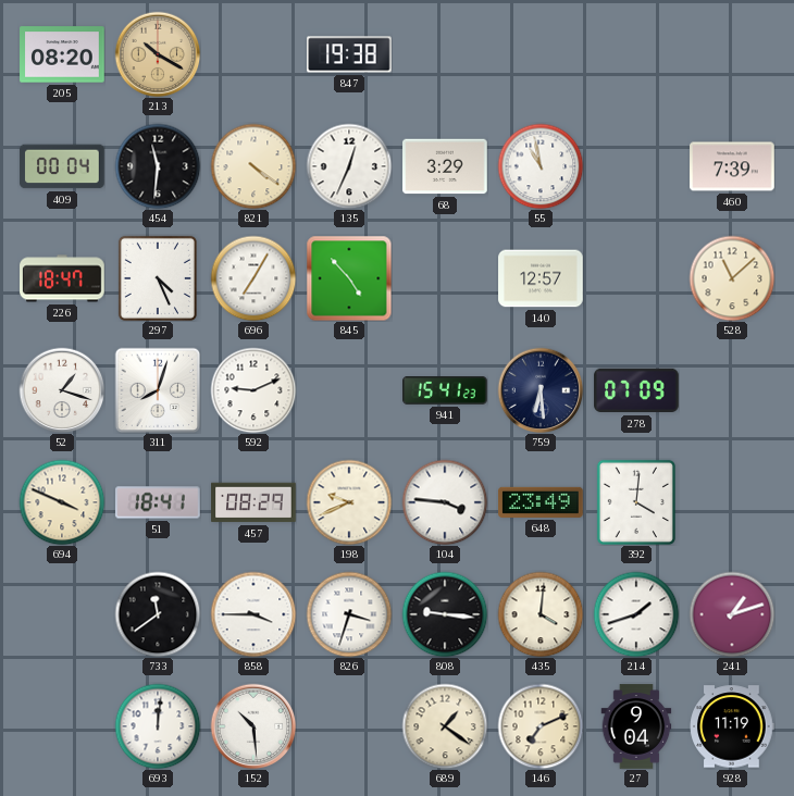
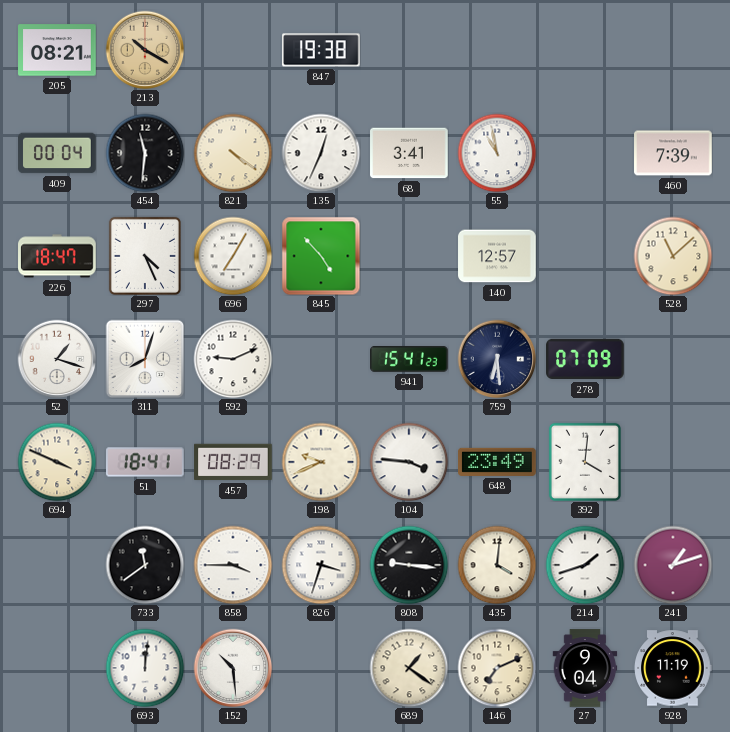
205: 08:20 -> 08:21 (57, 50)
68: 3:29 -> 3:41 (409, 153)
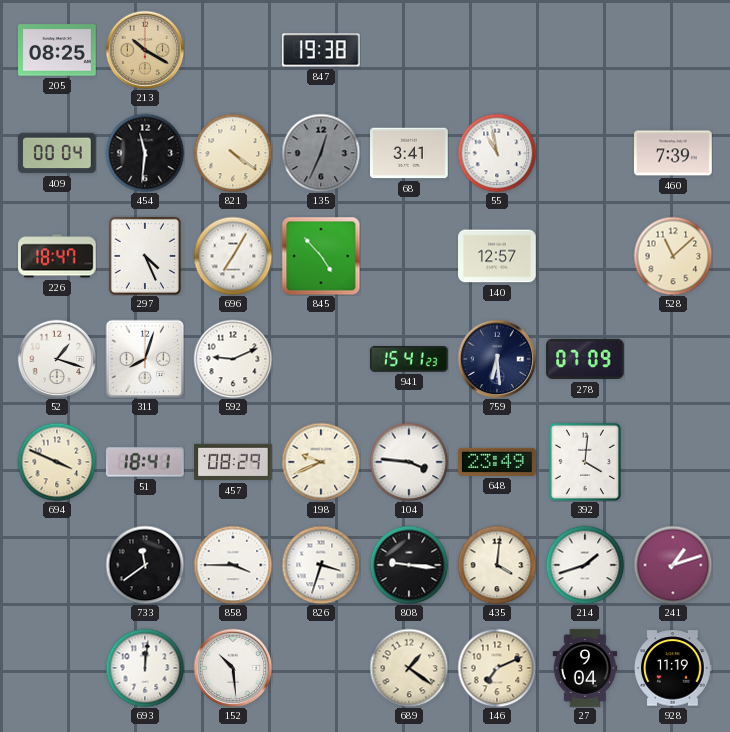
205: 08:21 -> 08:25 (57, 50)
135 dial: white -> grey (321, 153)
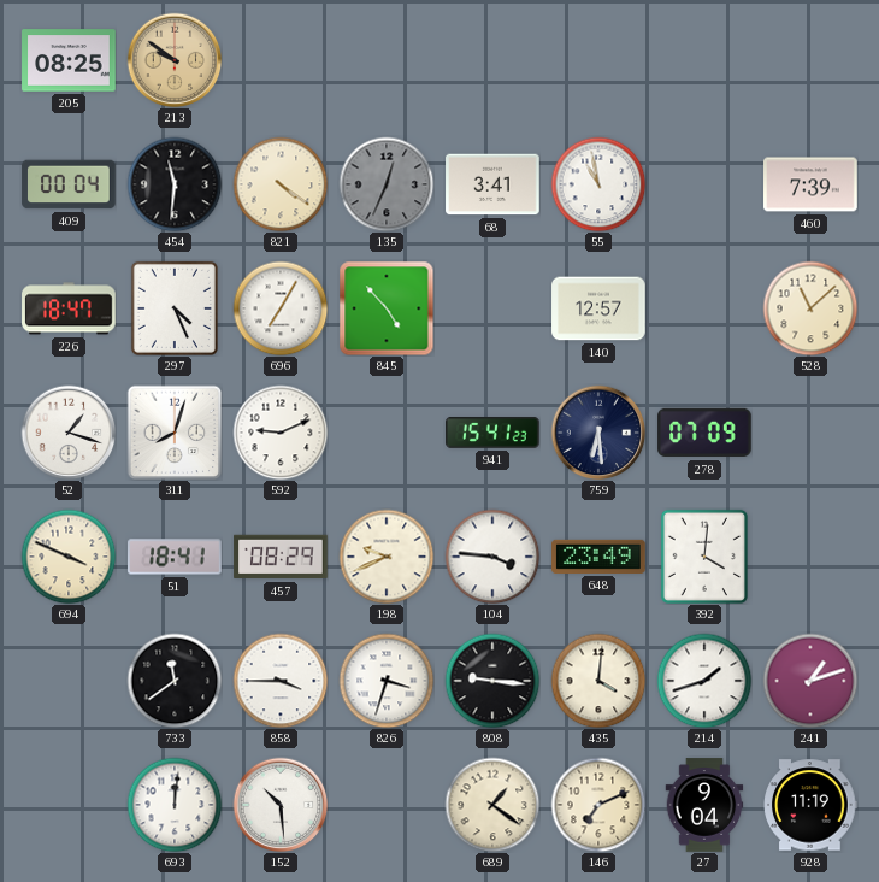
213: 10:20 -> 9:51 (175, 60)
847: 19:38 -> none (321, 50)
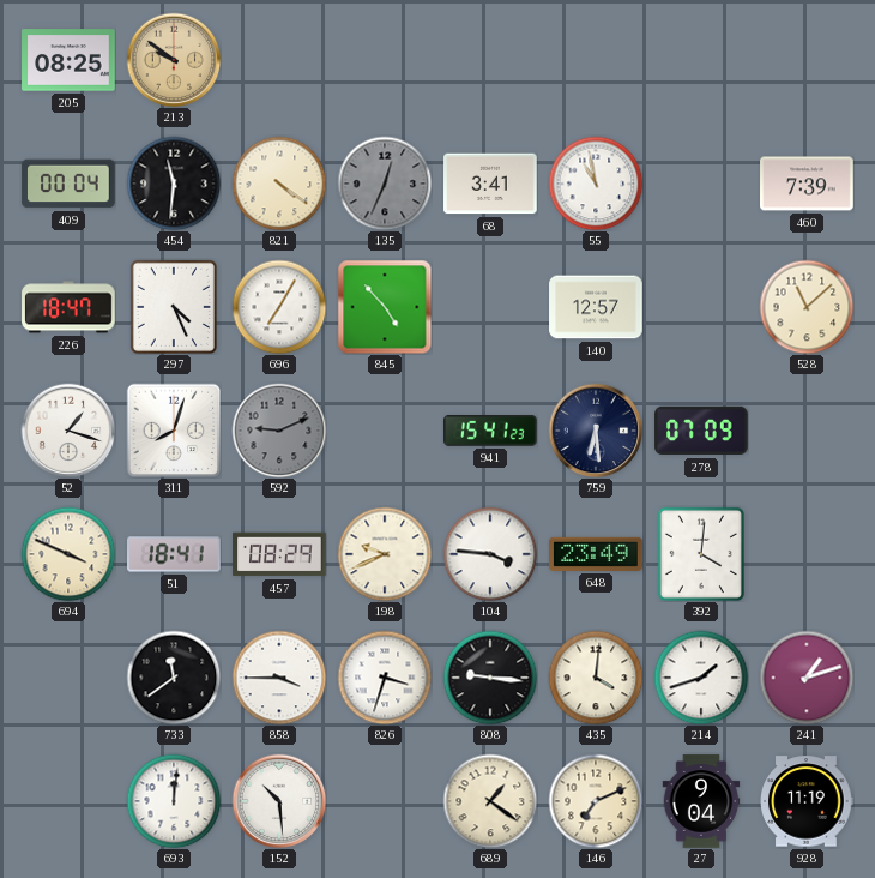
592 dial: white -> grey (279, 431)
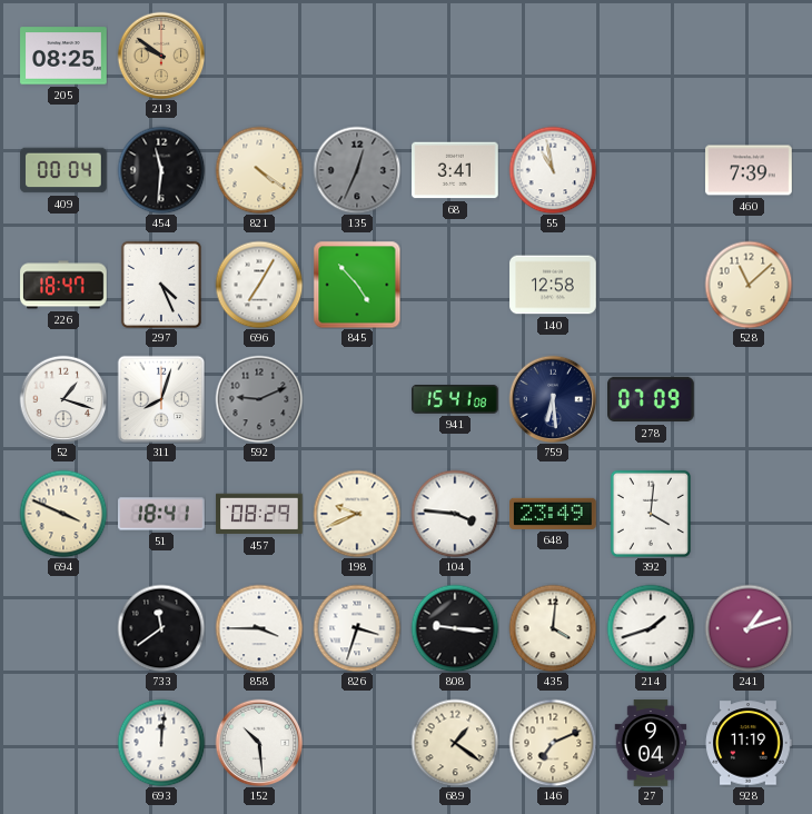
140: 12:57 -> 12:58 (553, 285)
941: 15:41:23 -> 15:41:08 (455, 400)
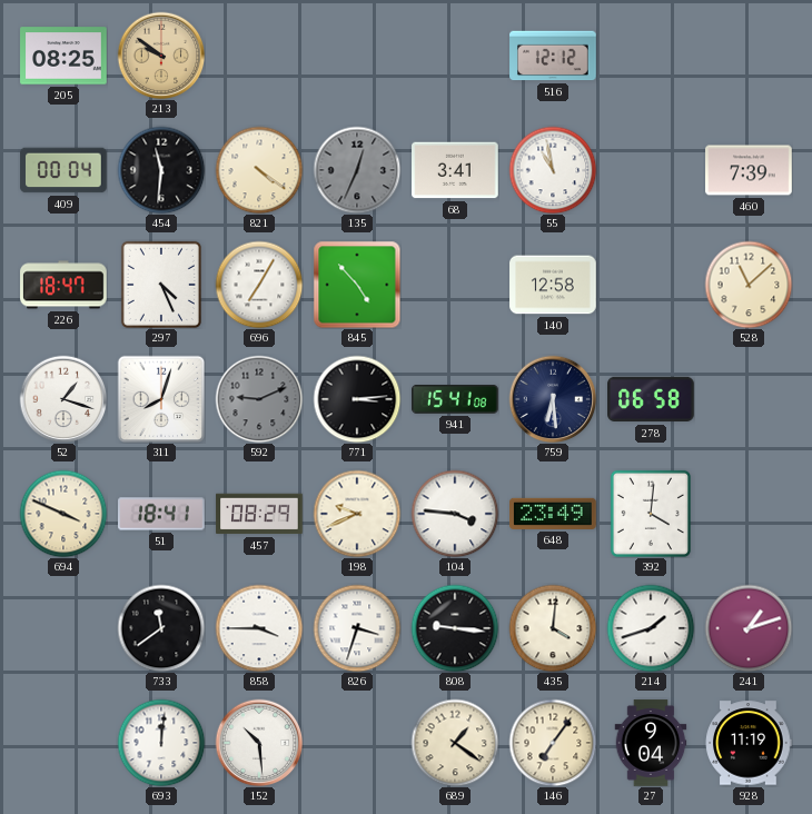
516: none -> 12:12 (553, 56)
771: none -> 3:14 (357, 399)
278: 07:09 -> 06:58 (651, 399)
146: 7:11 -> 7:06 (553, 743)
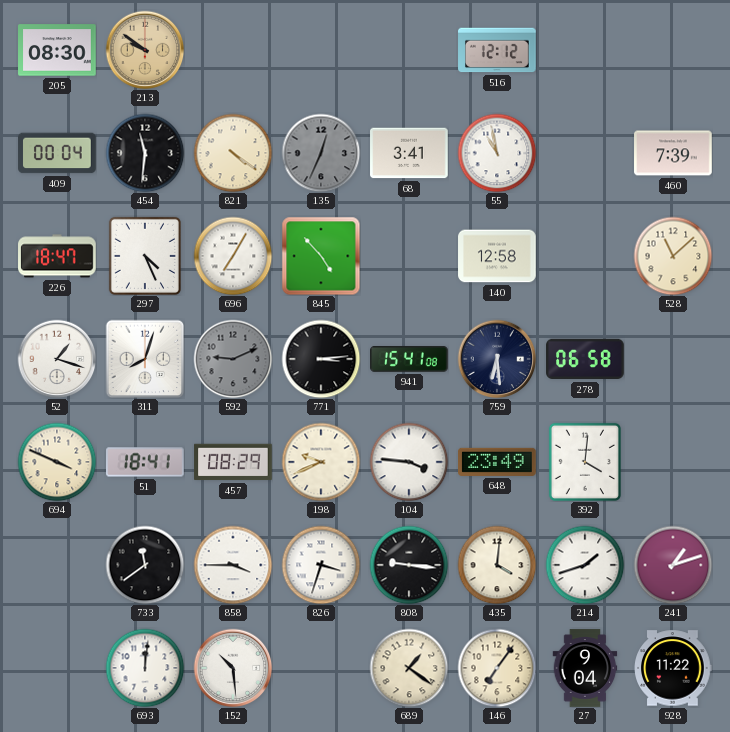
205: 08:25 -> 08:30 (57, 50)
928: 11:19 -> 11:22 (673, 668)
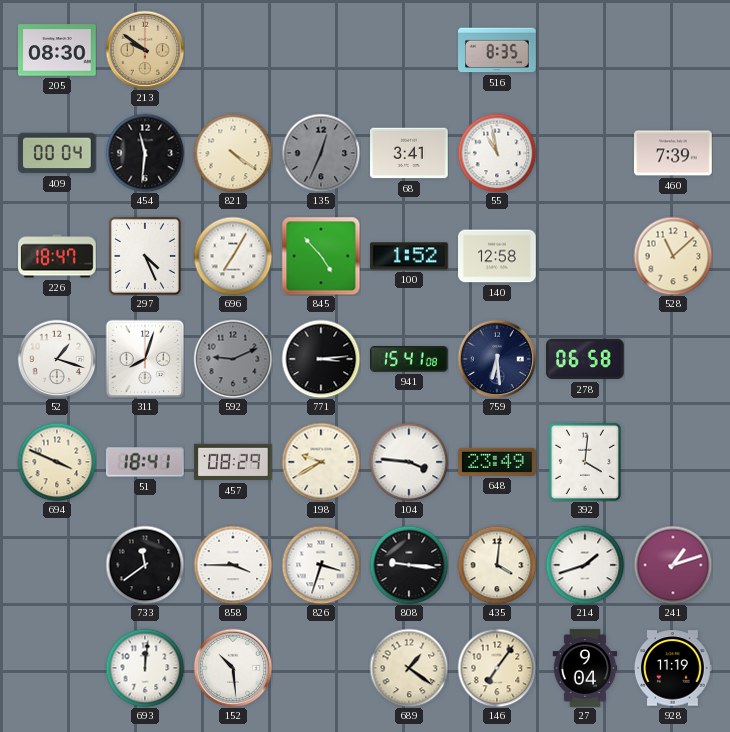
516: 12:12 -> 8:35 (497, 50)
100: none -> 1:52 (409, 256)
198: 9:41 -> 9:40 (321, 462)
928: 11:22 -> 11:19 (673, 668)
